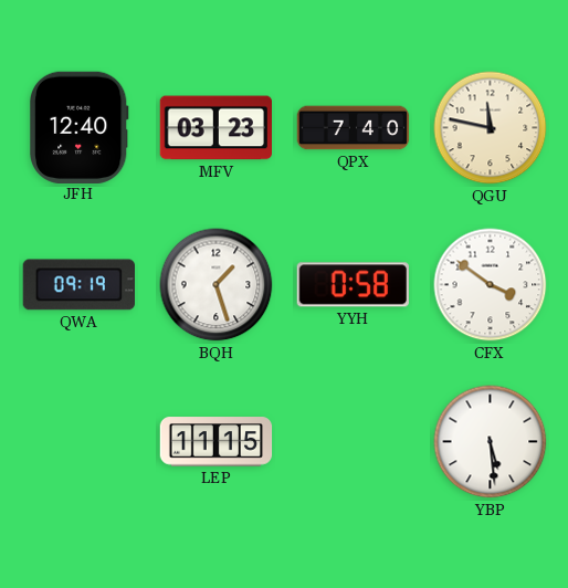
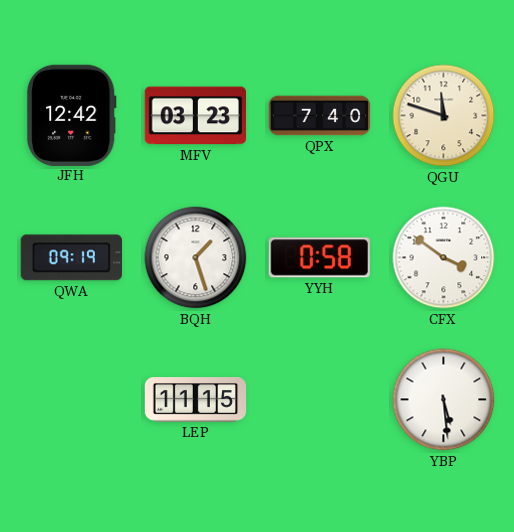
JFH: 12:40 -> 12:42 (71, 115)
QGU: 11:47 -> 11:48 (444, 116)
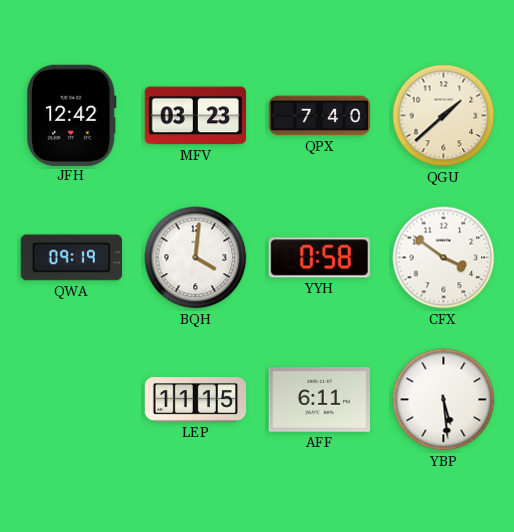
QGU: 11:48 -> 1:38 (444, 116)
BQH: 1:27 -> 4:01 (196, 258)
AFF: none -> 6:11 (319, 400)
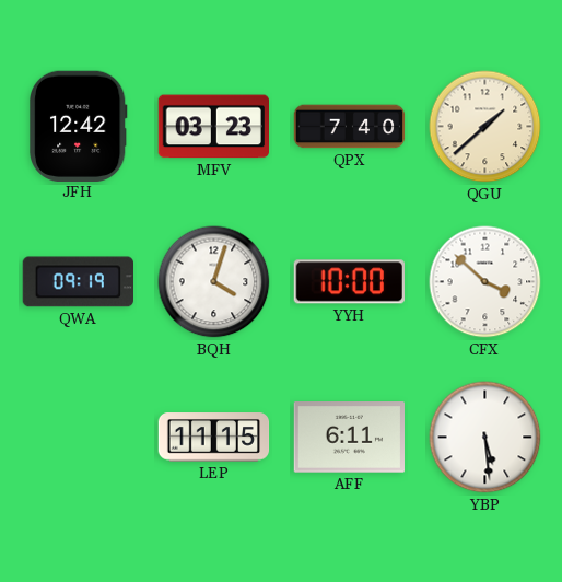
BQH: 4:01 -> 4:03 (214, 282)
YYH: 0:58 -> 10:00 (349, 282)
CFX: 3:51 -> 3:52 (485, 282)
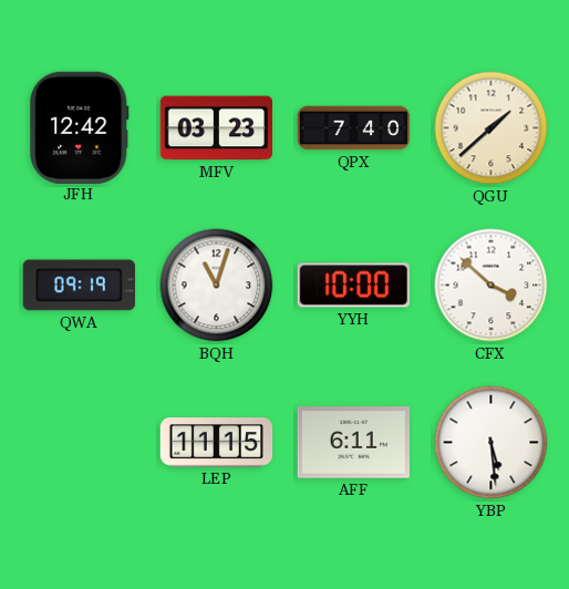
BQH: 4:03 -> 11:03 (217, 286)
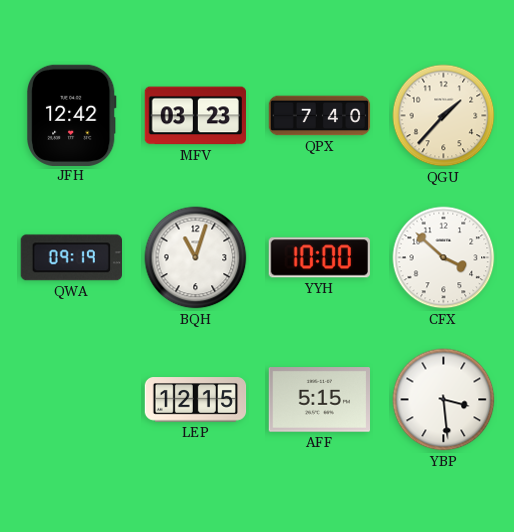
QGU: 1:38 -> 1:37 (444, 116)
LEP: 11:15 -> 12:15 (196, 400)
AFF: 6:11 -> 5:15 (319, 400)
YBP: 5:29 -> 3:29 (444, 400)
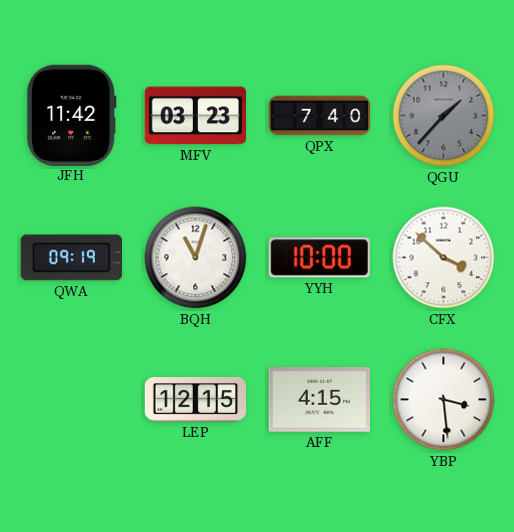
JFH: 12:42 -> 11:42 (71, 115)
QGU dial: cream -> grey (444, 116)
AFF: 5:15 -> 4:15 (319, 400)
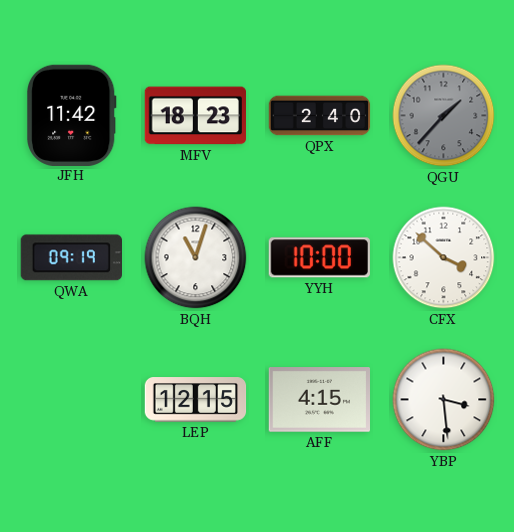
MFV: 03:23 -> 18:23 (195, 116)
QPX: 7:40 -> 2:40 (320, 116)
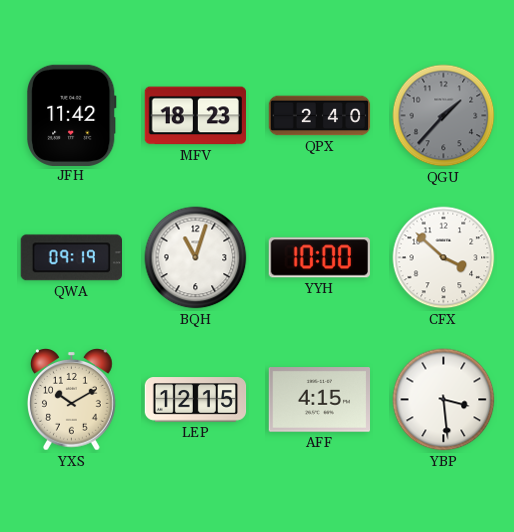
YXS: none -> 10:10 (72, 400)
